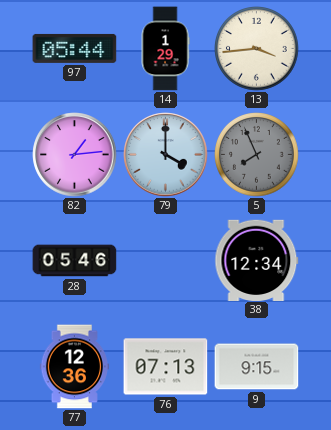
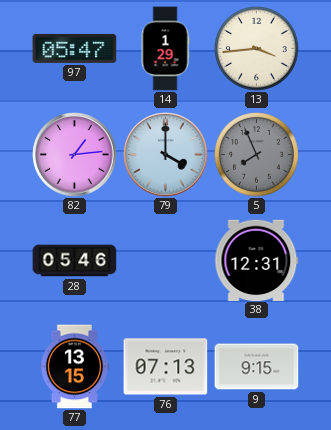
97: 05:44 -> 05:47 (75, 48)
38: 12:34 -> 12:31 (257, 260)
77: 12:36 -> 13:15 (74, 367)
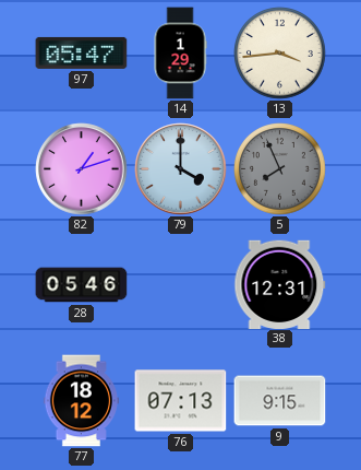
82: 1:14 -> 1:12 (82, 169)
77: 13:15 -> 18:12 (81, 401)
